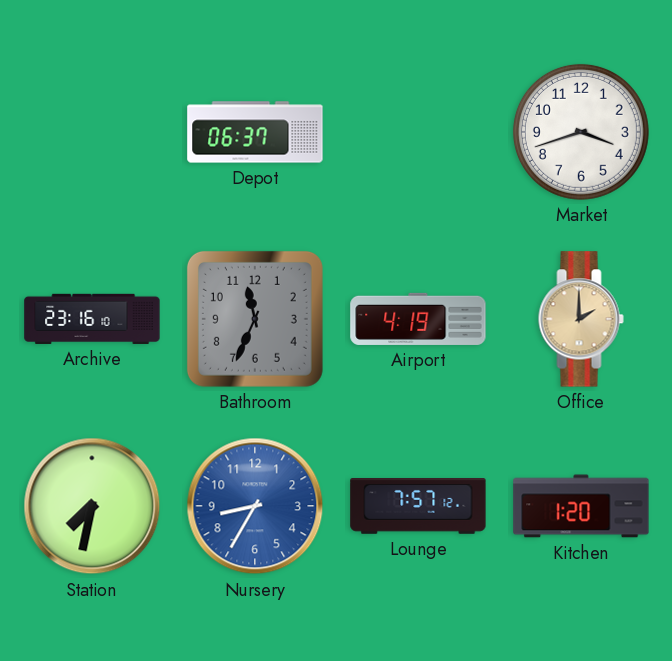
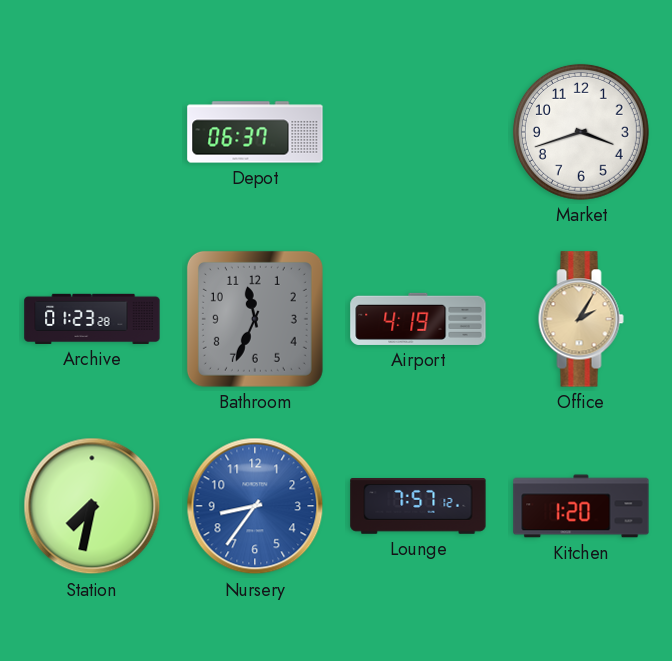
Archive: 23:16 -> 01:23 (92, 319)
Office: 2:00 -> 2:05 (581, 319)
Nursery: 8:35 -> 8:36 (255, 506)
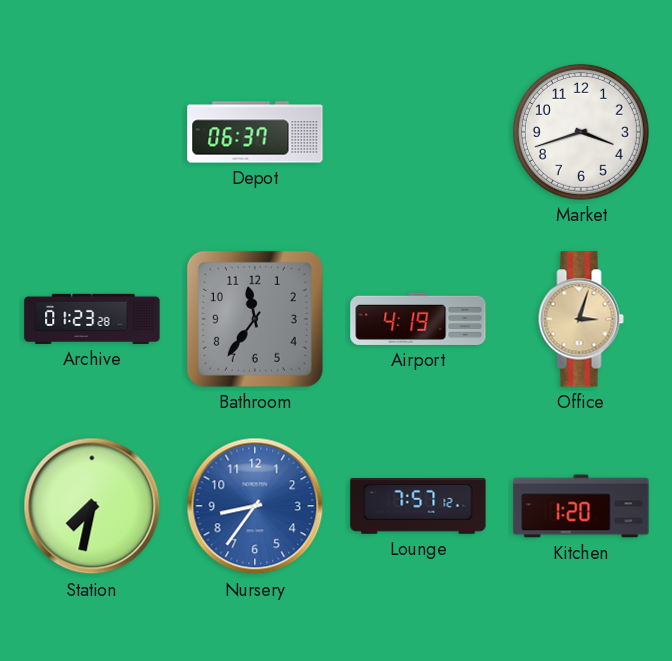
Bathroom: 11:34 -> 11:36 (255, 319)
Office: 2:05 -> 3:03 (581, 319)
